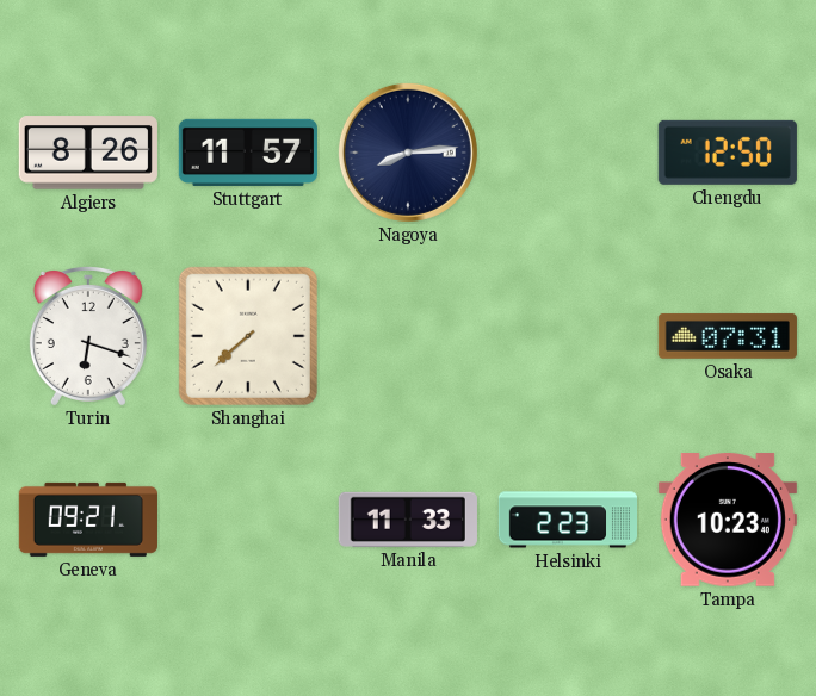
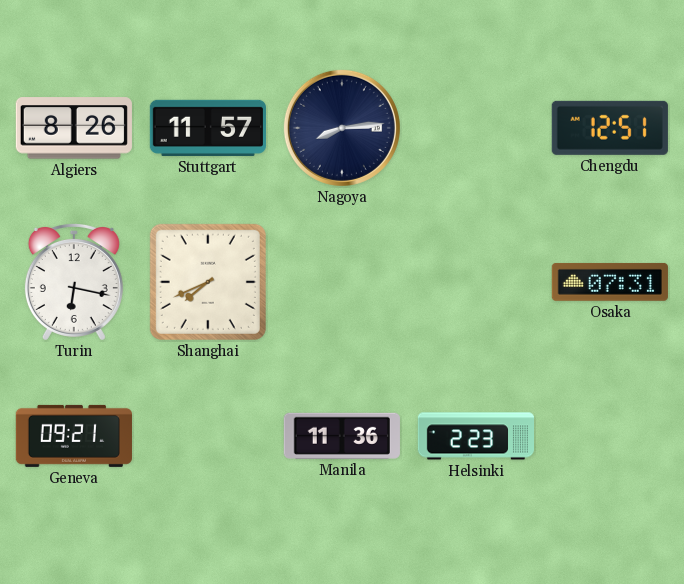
Chengdu: 12:50 -> 12:51 (610, 128)
Turin: 6:18 -> 6:17 (74, 281)
Shanghai: 7:38 -> 7:41 (208, 282)
Manila: 11:33 -> 11:36 (342, 436)
Tampa: 10:23 -> none (728, 520)
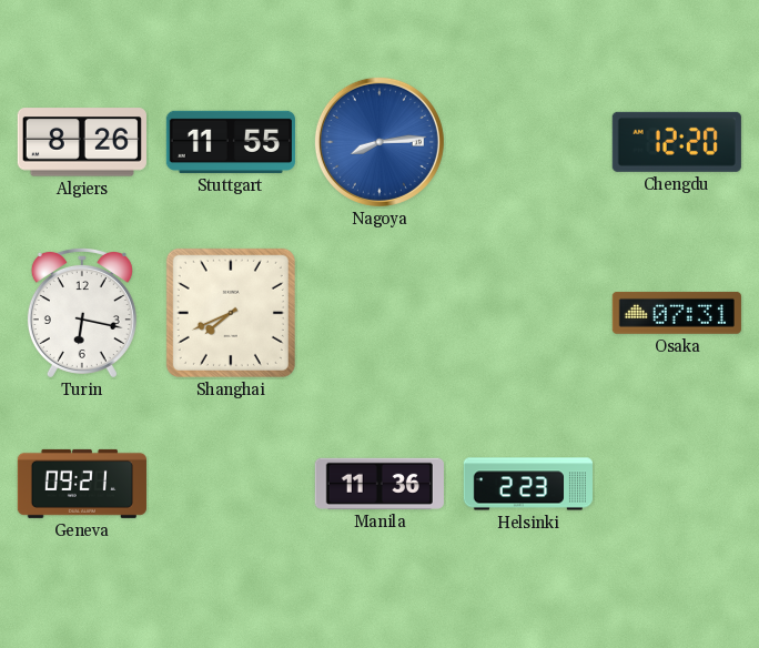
Stuttgart: 11:57 -> 11:55 (231, 142)
Nagoya dial: navy -> blue (379, 142)
Chengdu: 12:51 -> 12:20 (677, 142)
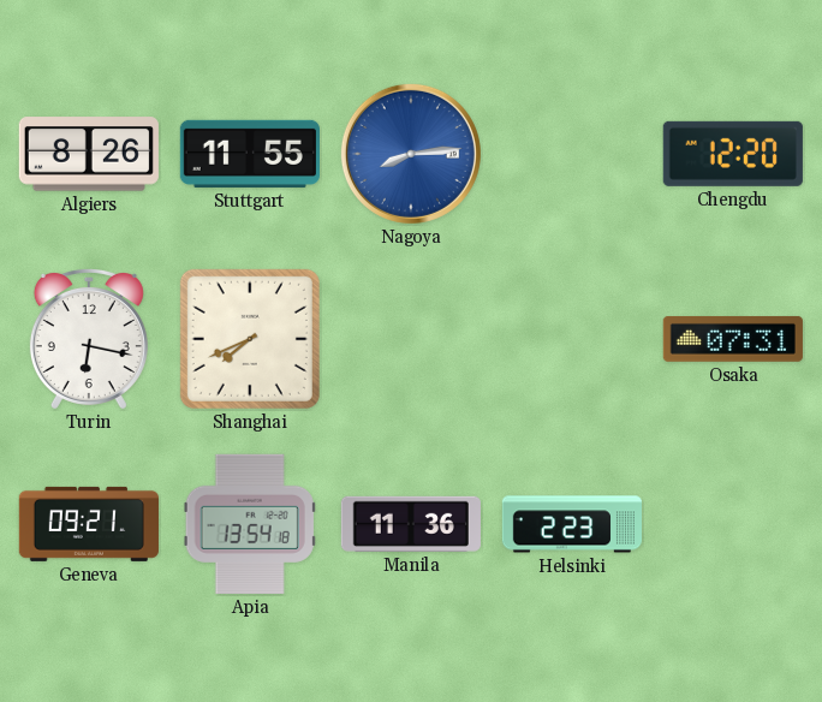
Apia: none -> 13:54 (250, 524)
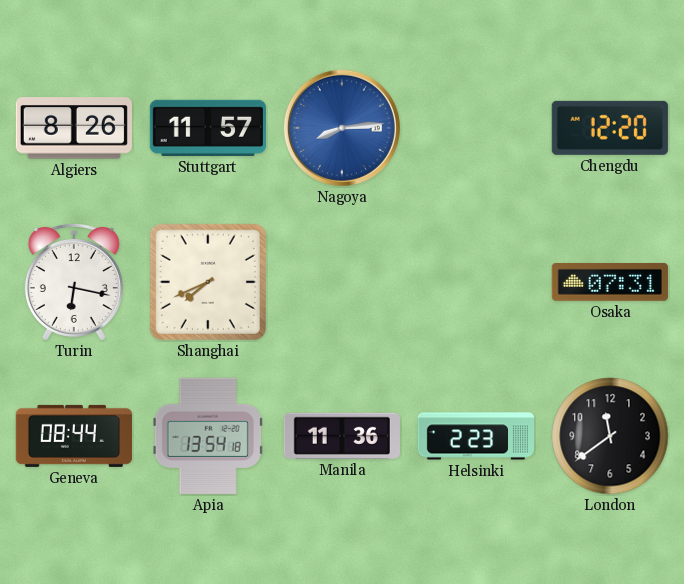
Stuttgart: 11:55 -> 11:57 (208, 128)
Geneva: 09:21 -> 08:44 (74, 436)
London: none -> 11:39 (610, 436)
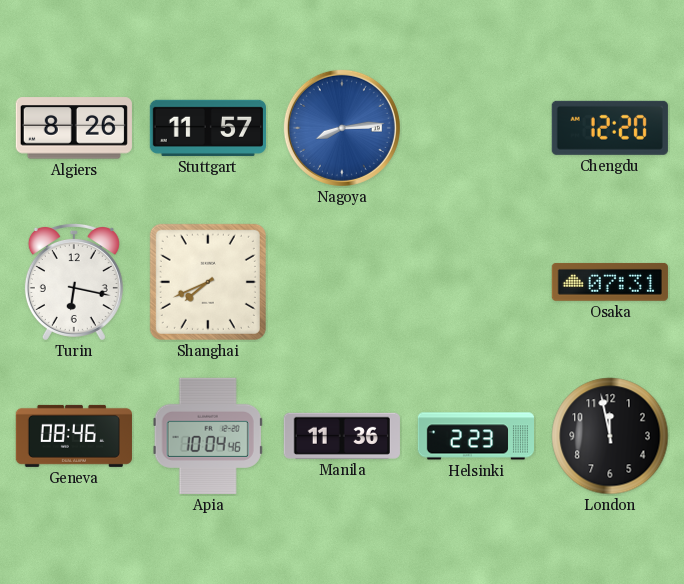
Geneva: 08:44 -> 08:46 (74, 436)
Apia: 13:54 -> 10:04 (208, 436)
London: 11:39 -> 11:58 (610, 436)
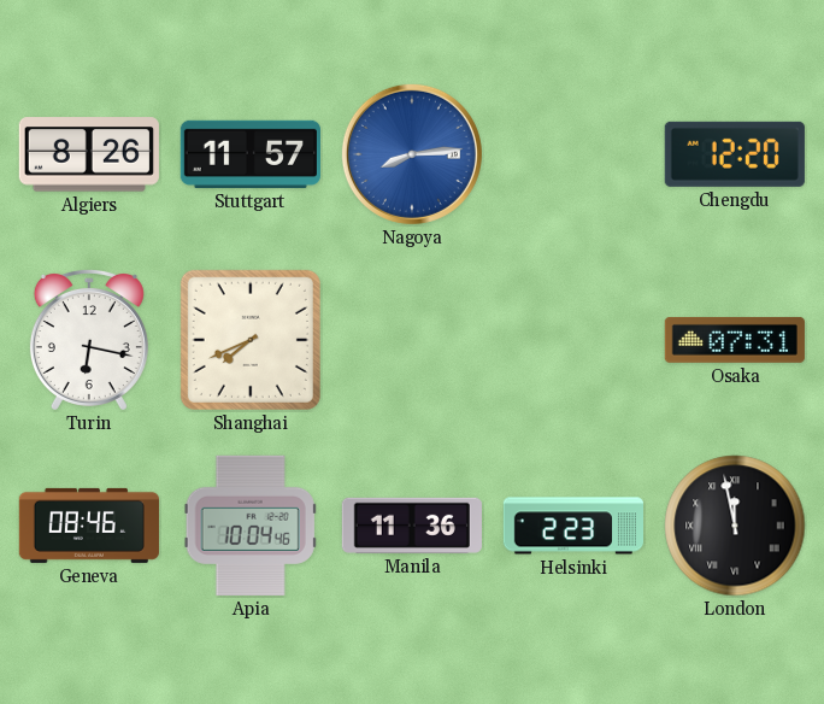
London numerals: Arabic -> Roman (735, 526)
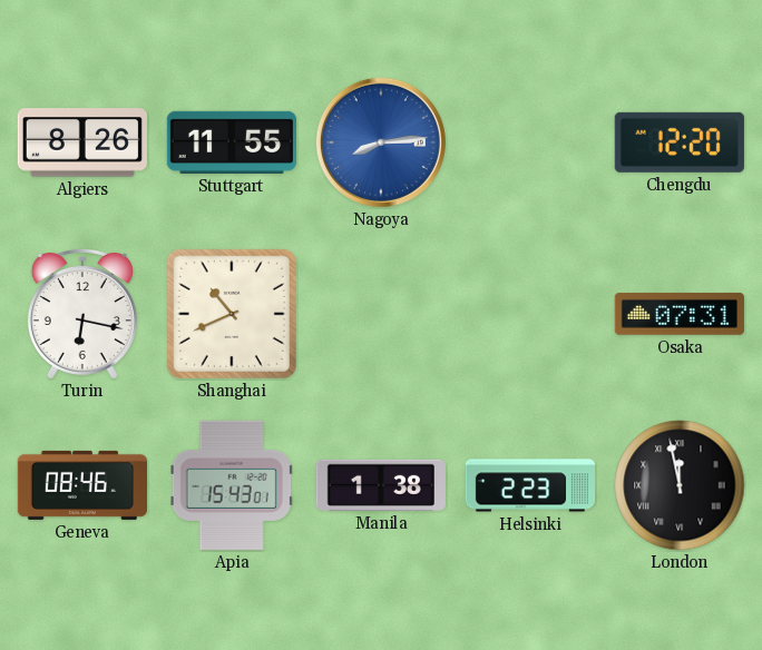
Stuttgart: 11:57 -> 11:55 (232, 142)
Shanghai: 7:41 -> 10:41 (232, 314)
Apia: 10:04 -> 15:43 (232, 485)
Manila: 11:36 -> 1:38 (381, 485)
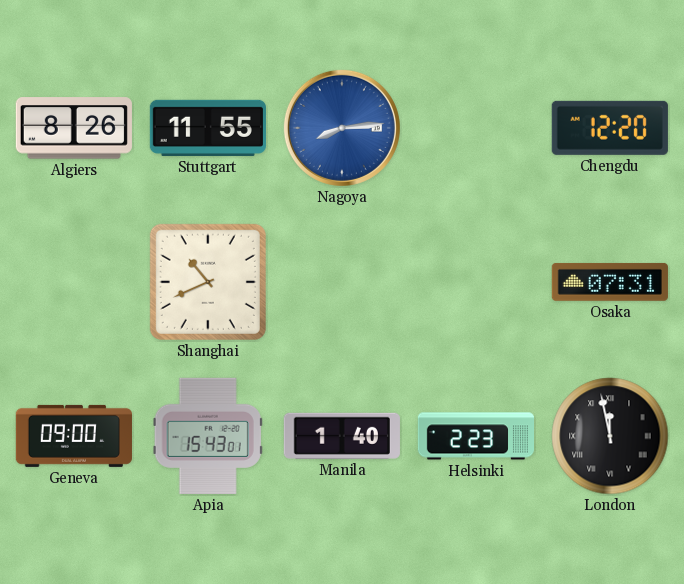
Turin: 6:17 -> none (82, 313)
Geneva: 08:46 -> 09:00 (74, 436)
Manila: 1:38 -> 1:40 (342, 436)
